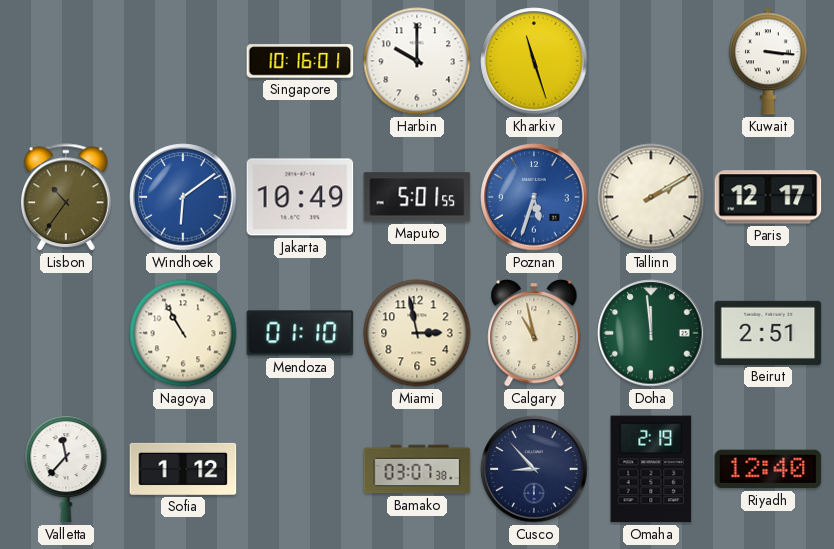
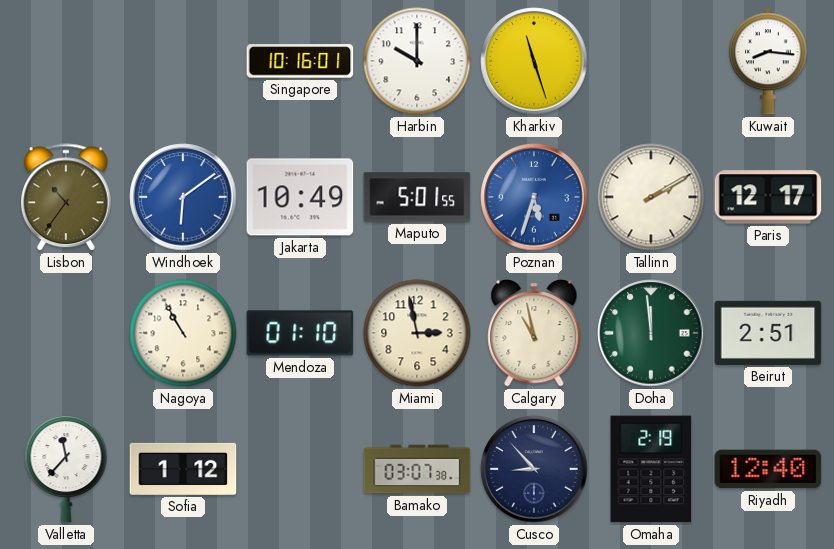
Kuwait: 3:16 -> 8:16 (768, 61)
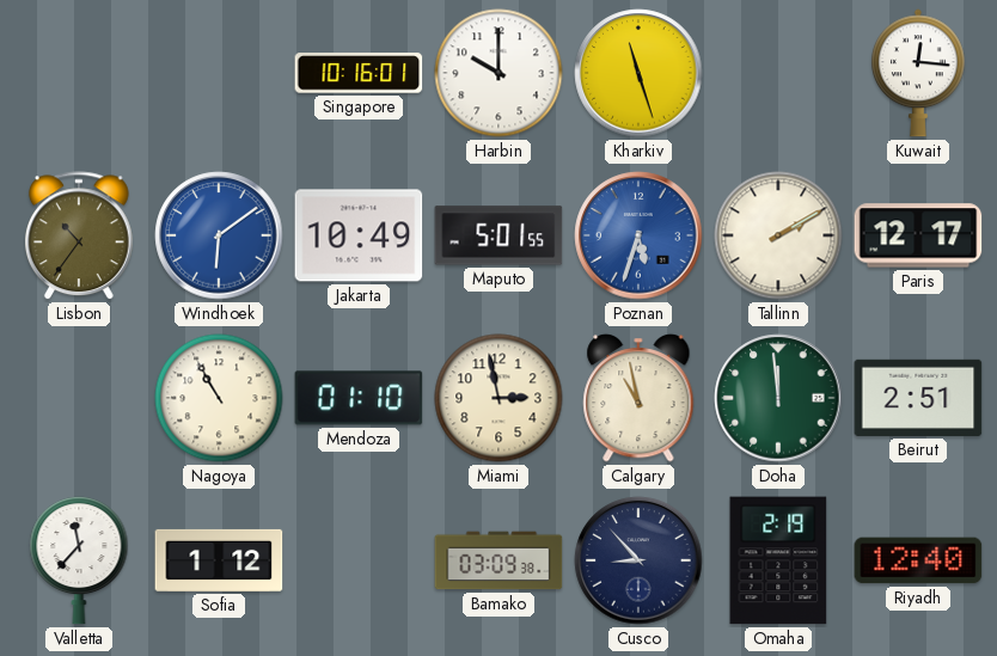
Kuwait: 8:16 -> 12:16 (918, 73)
Bamako: 03:07 -> 03:09 (498, 560)
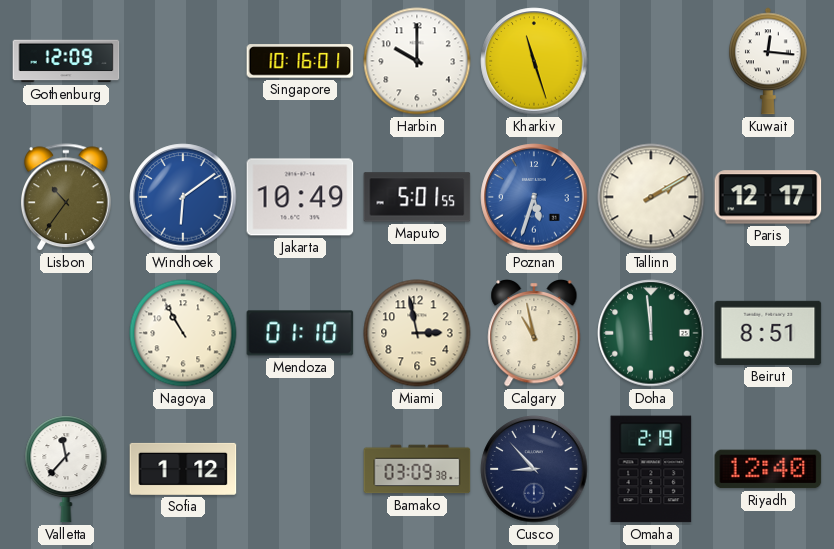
Gothenburg: none -> 12:09 (66, 61)
Beirut: 2:51 -> 8:51 (768, 333)
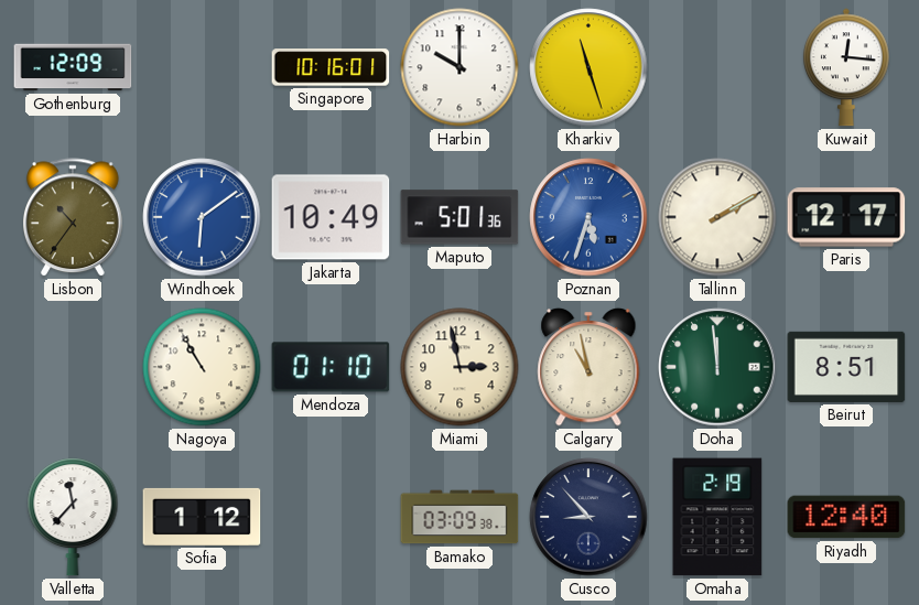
Maputo: 5:01:55 -> 5:01:36 (459, 217)
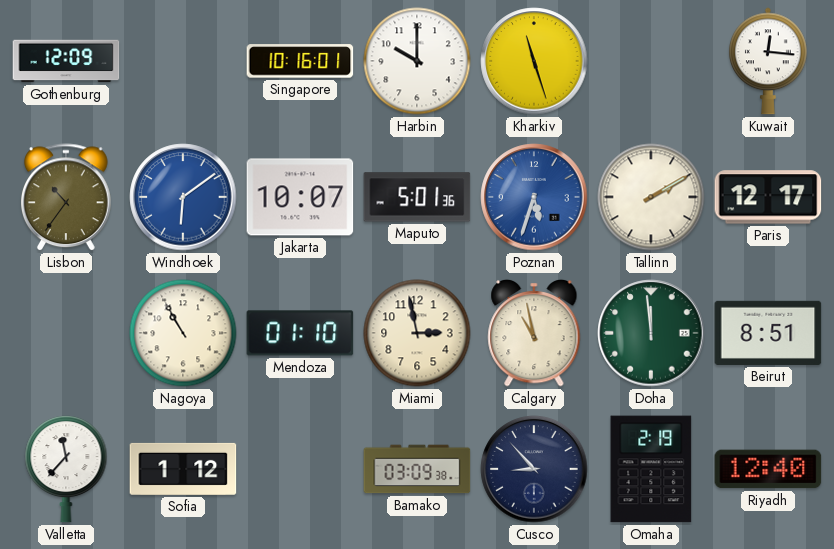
Jakarta: 10:49 -> 10:07 (300, 197)
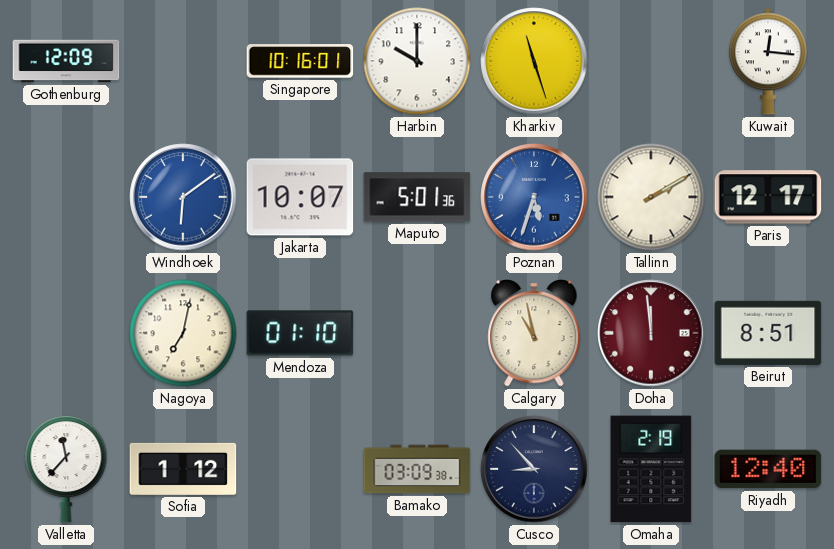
Lisbon: 10:36 -> none (67, 198)
Nagoya: 10:55 -> 7:02 (183, 333)
Miami: 2:58 -> none (417, 333)
Doha dial: green -> burgundy (651, 333)
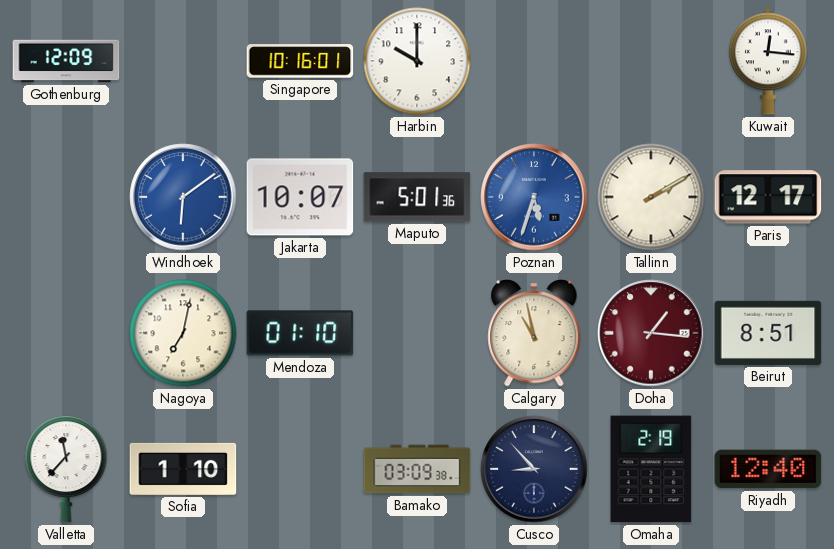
Kharkiv: 11:27 -> none (534, 61)
Doha: 11:59 -> 1:16 (651, 333)
Sofia: 1:12 -> 1:10 (183, 469)
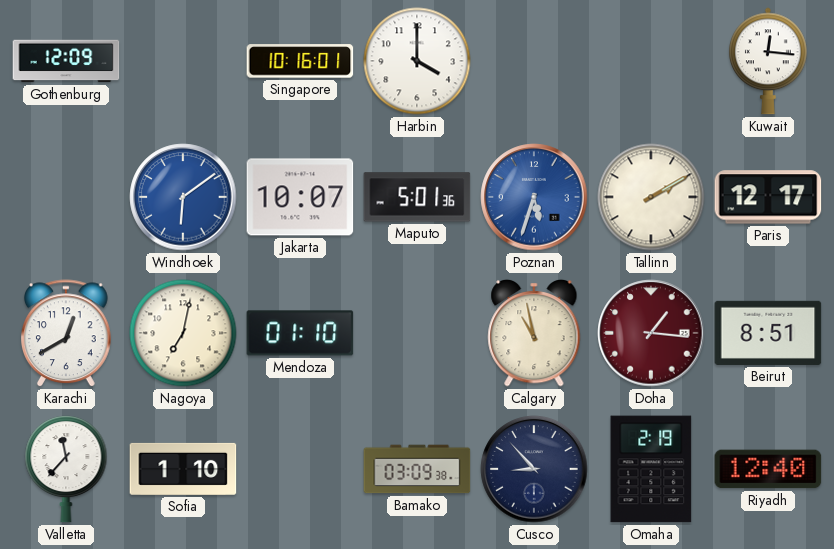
Harbin: 10:00 -> 4:00 (417, 61)
Karachi: none -> 12:40 (67, 334)
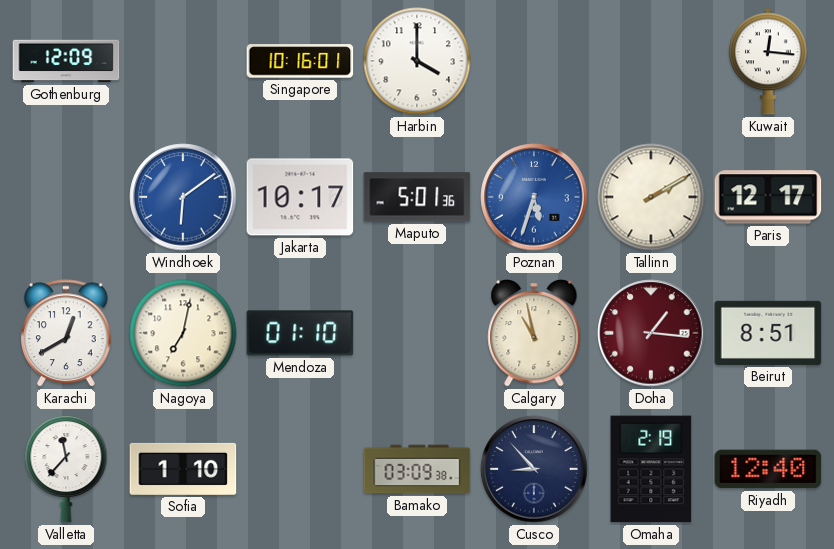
Jakarta: 10:07 -> 10:17 (300, 197)
